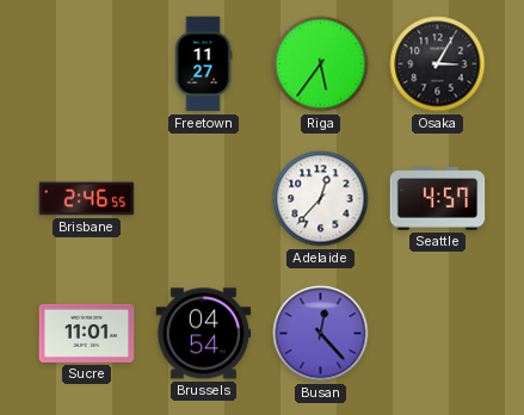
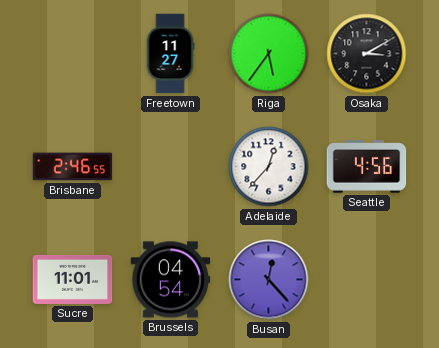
Osaka: 3:05 -> 3:10 (367, 54)
Seattle: 4:57 -> 4:56 (367, 167)
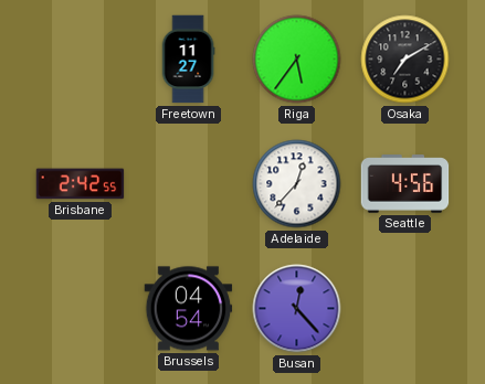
Osaka: 3:10 -> 7:10 (405, 60)
Brisbane: 2:46 -> 2:42 (81, 184)
Sucre: 11:01 -> none (73, 279)
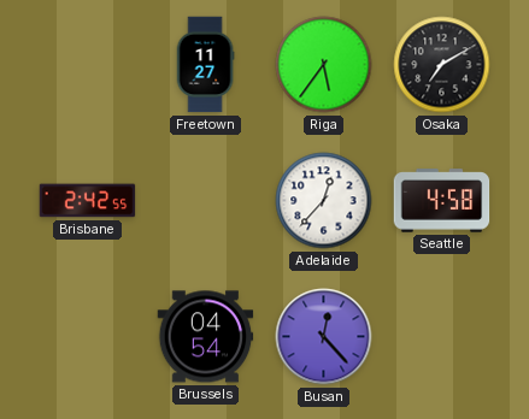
Seattle: 4:56 -> 4:58 (442, 201)
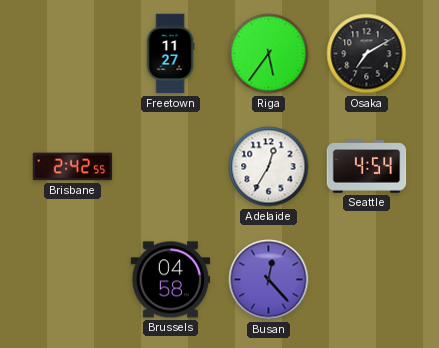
Adelaide: 12:37 -> 12:35 (269, 167)
Seattle: 4:58 -> 4:54 (367, 167)
Brussels: 04:54 -> 04:58 (171, 280)
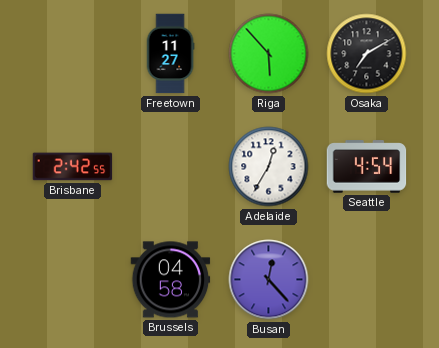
Riga: 5:36 -> 5:53 (269, 54)
